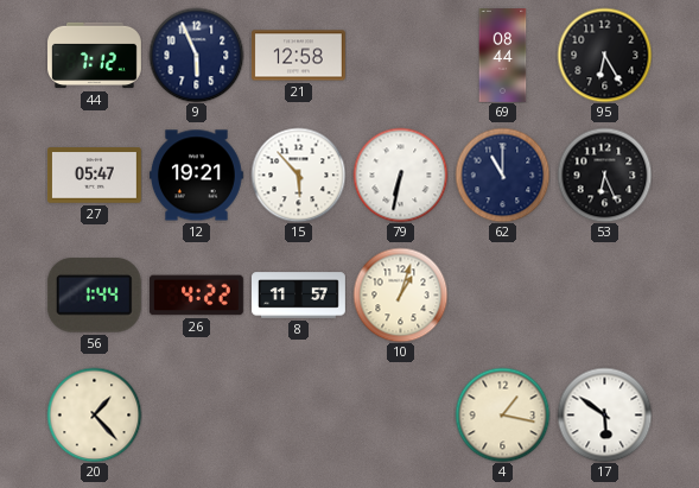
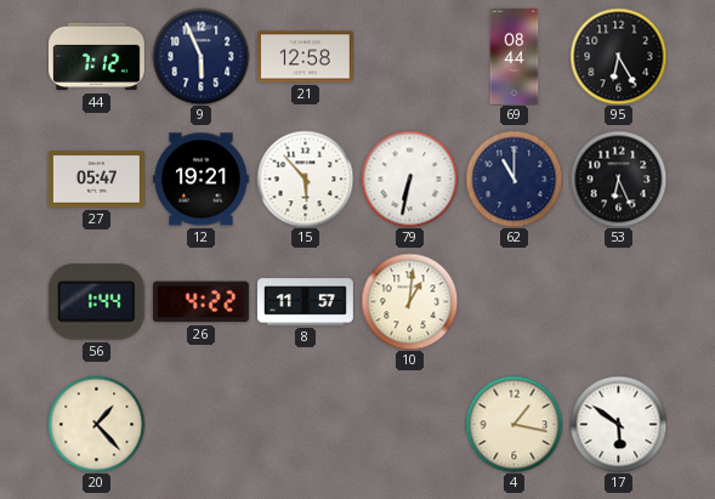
10: 1:03 -> 1:01 (409, 301)
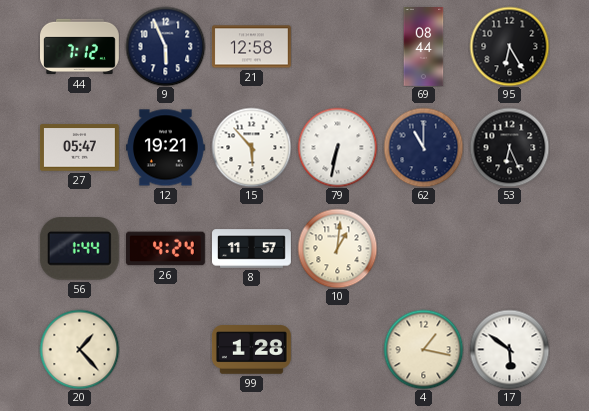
26: 4:22 -> 4:24 (165, 249)
99: none -> 1:28 (251, 350)
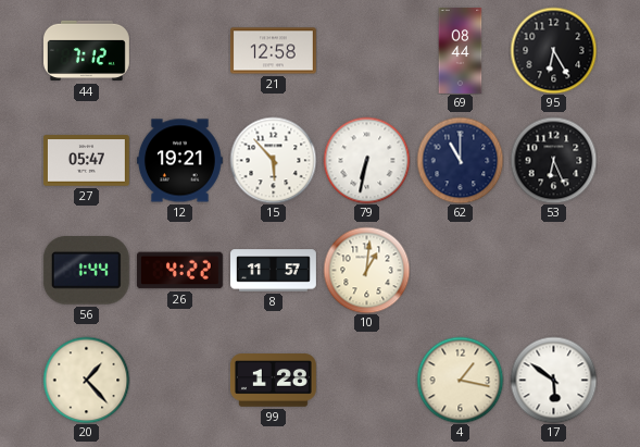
9: 5:56 -> none (165, 46)
26: 4:24 -> 4:22 (179, 271)
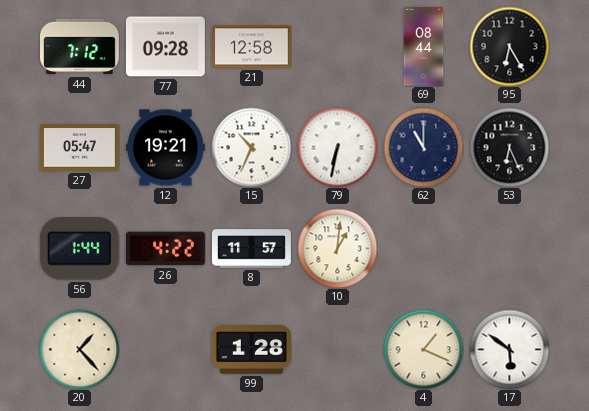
77: none -> 09:28 (165, 47)
15: 5:53 -> 10:34 (251, 147)
4: 1:17 -> 1:19 (423, 349)
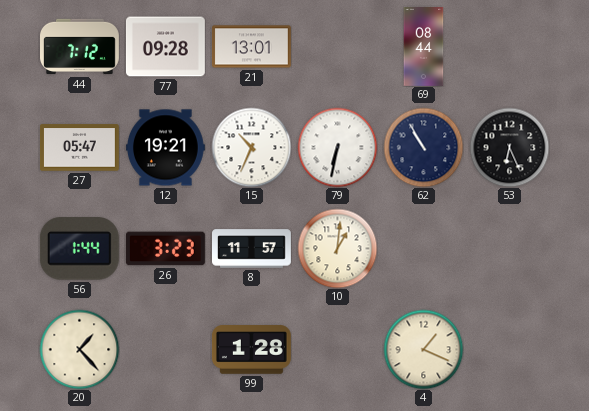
21: 12:58 -> 13:01 (251, 47)
95: 6:25 -> none (509, 46)
62: 11:00 -> 10:55 (423, 147)
26: 4:22 -> 3:23 (165, 249)
17: 5:51 -> none (509, 349)
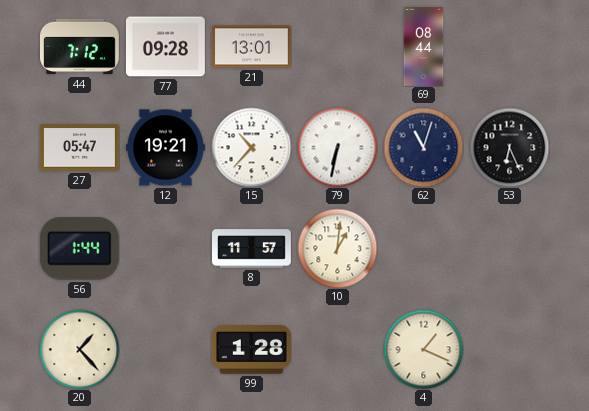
15: 10:34 -> 10:37 (251, 147)
62: 10:55 -> 11:03 (423, 147)
26: 3:23 -> none (165, 249)
